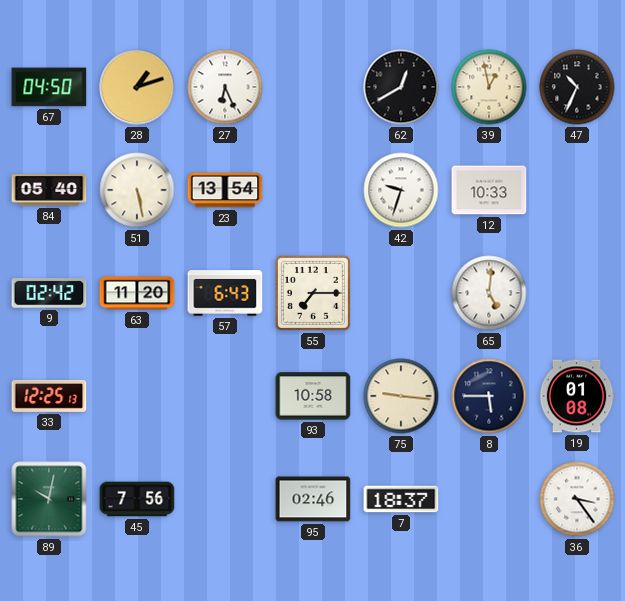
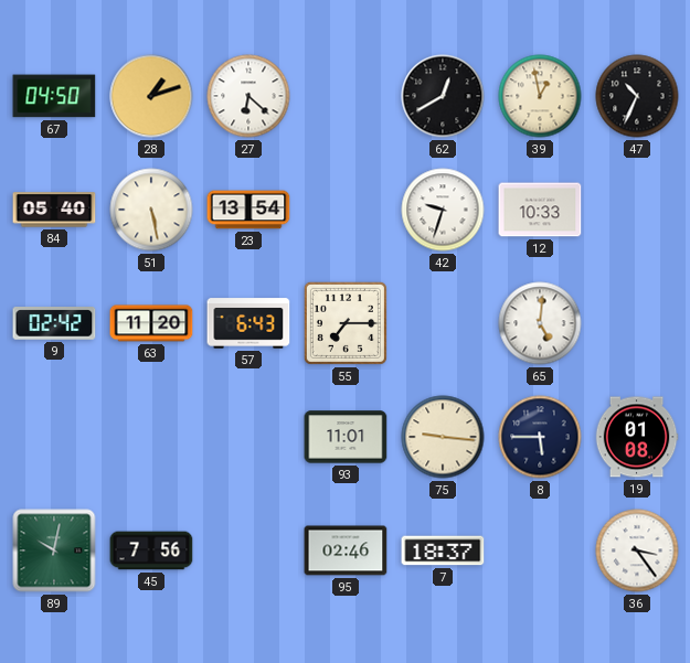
27: 6:26 -> 6:22 (248, 96)
33: 12:25 -> none (49, 396)
93: 10:58 -> 11:01 (346, 437)
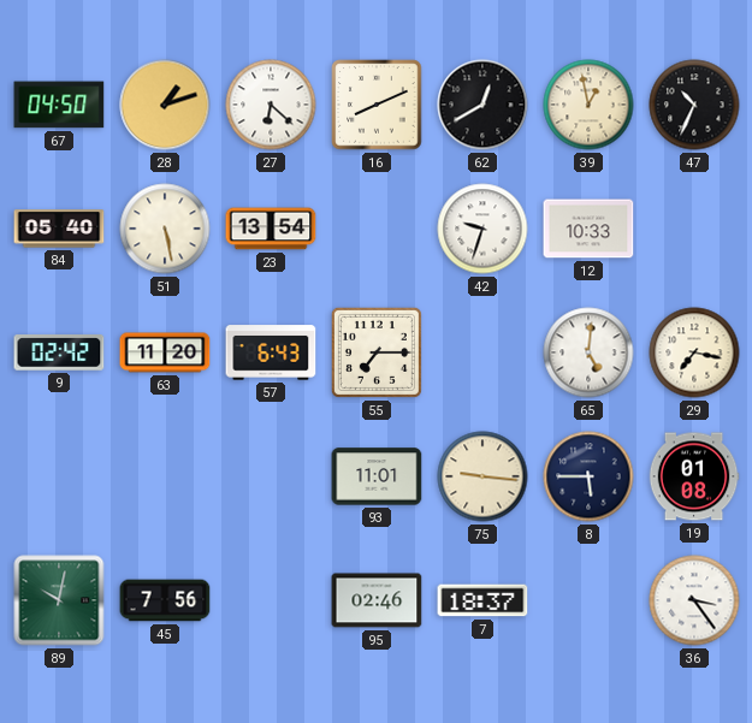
16: none -> 8:11 (377, 105)
29: none -> 7:17 (694, 352)
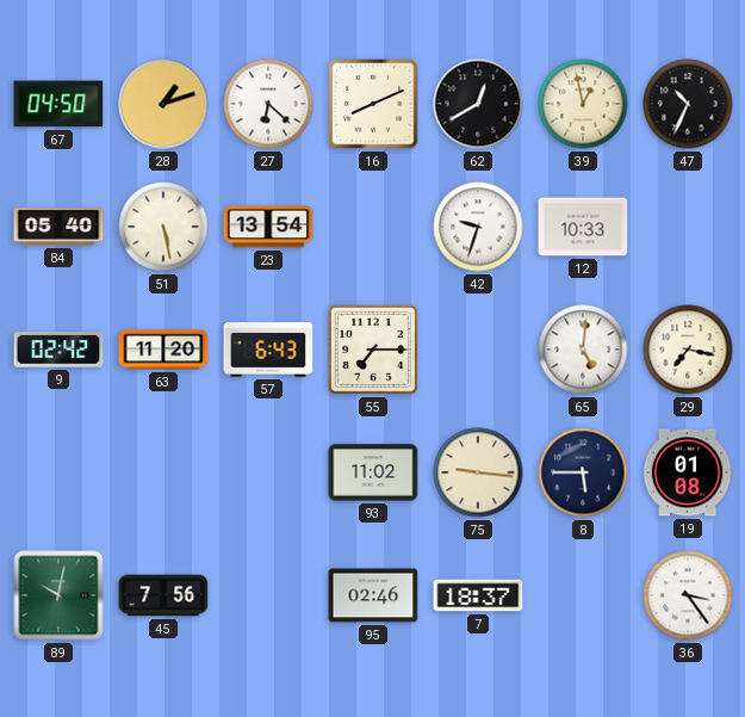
93: 11:01 -> 11:02 (373, 472)
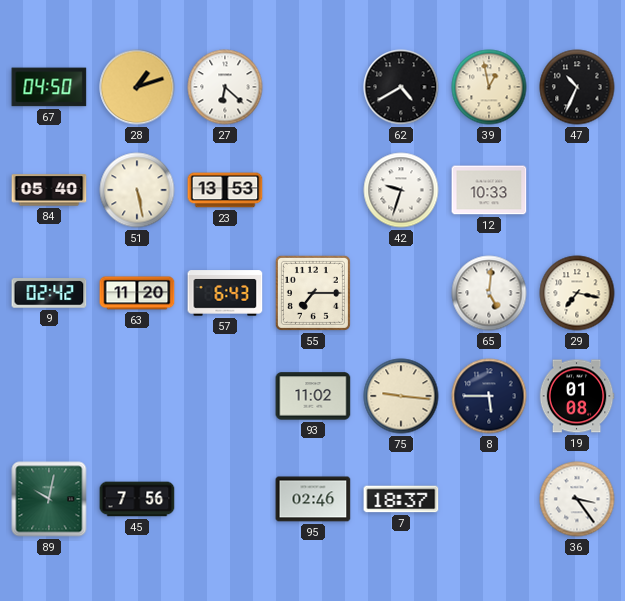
16: 8:11 -> none (373, 104)
62: 12:40 -> 4:40 (401, 87)
23: 13:54 -> 13:53 (225, 190)
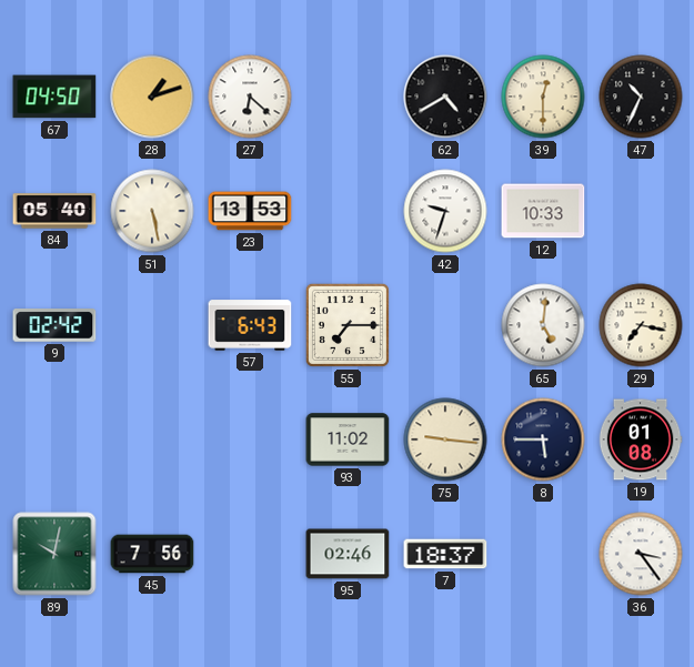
39: 12:58 -> 12:30 (543, 97)
63: 11:20 -> none (137, 293)
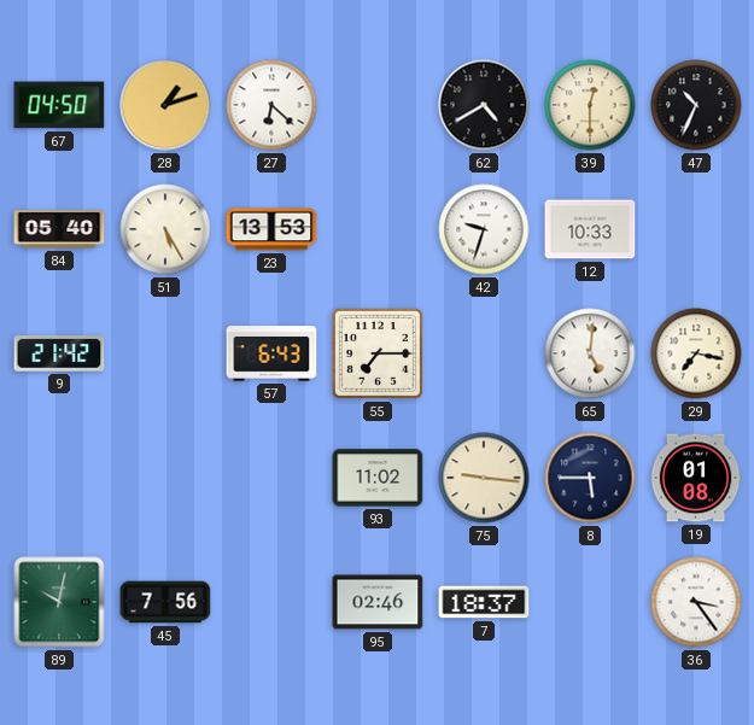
51: 5:28 -> 5:25 (165, 229)
9: 02:42 -> 21:42 (59, 353)
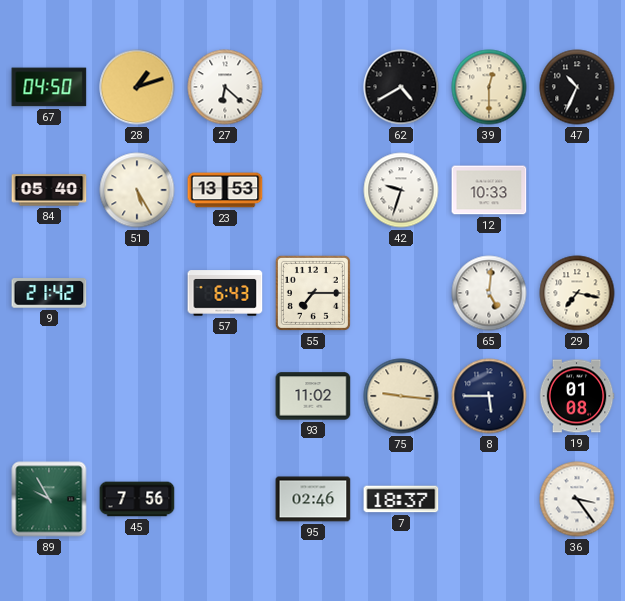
89: 10:02 -> 9:55 (49, 499)
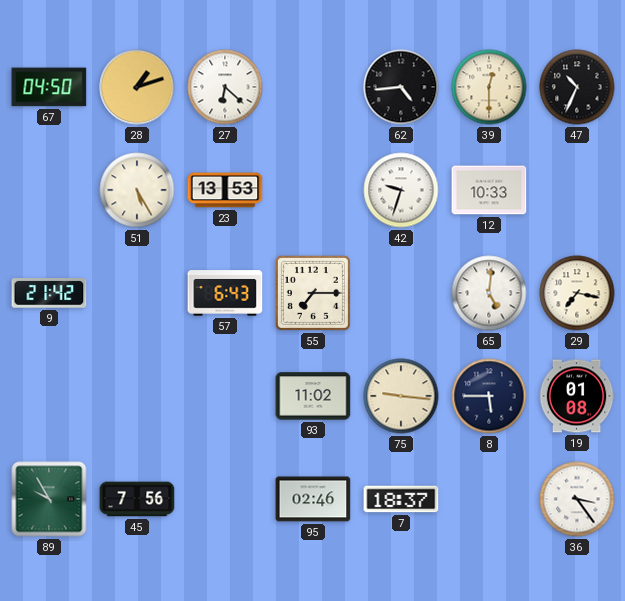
62: 4:40 -> 4:44 (401, 87)
84: 05:40 -> none (49, 190)
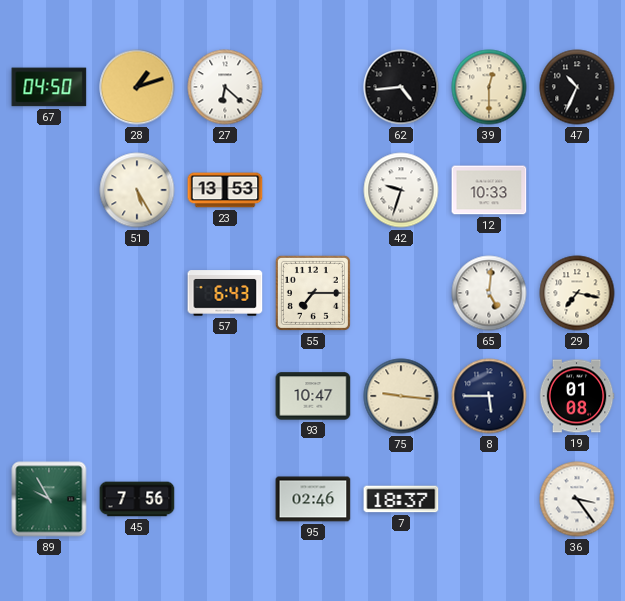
9: 21:42 -> none (49, 293)
93: 11:02 -> 10:47 (313, 396)
